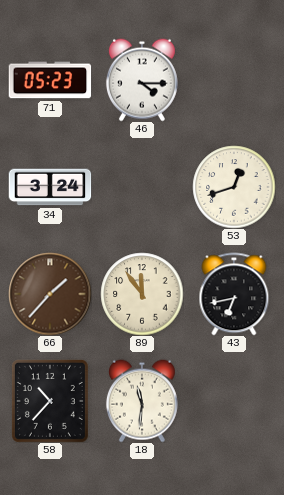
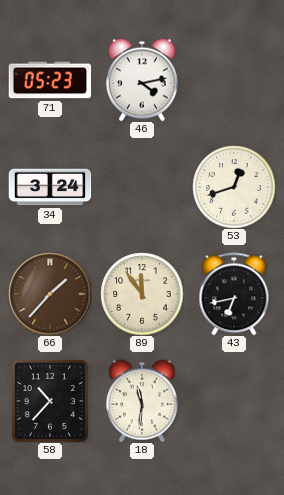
46: 4:15 -> 4:13 (142, 80)
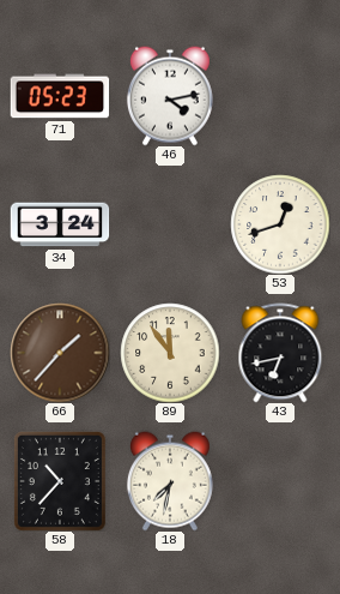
18: 11:31 -> 7:32 (170, 481)
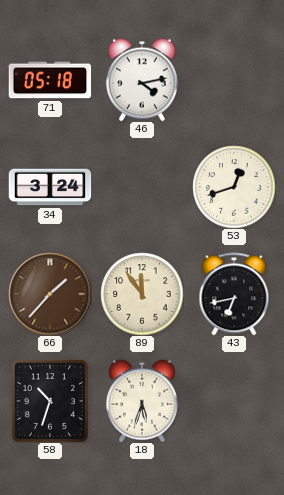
71: 05:23 -> 05:18 (50, 80)
58: 10:37 -> 10:33 (50, 401)
18: 7:32 -> 5:33 (142, 401)
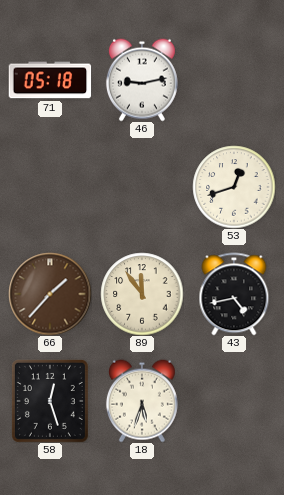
46: 4:13 -> 9:13 (142, 80)
34: 3:24 -> none (50, 187)
43: 6:43 -> 4:43 (234, 294)
58: 10:33 -> 12:27 (50, 401)
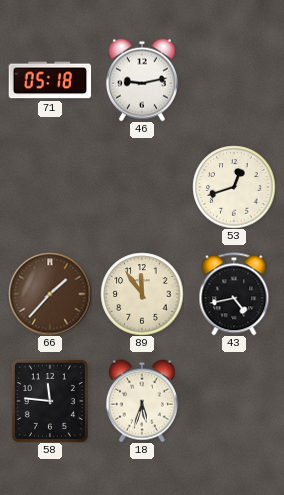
58: 12:27 -> 11:46 (50, 401)
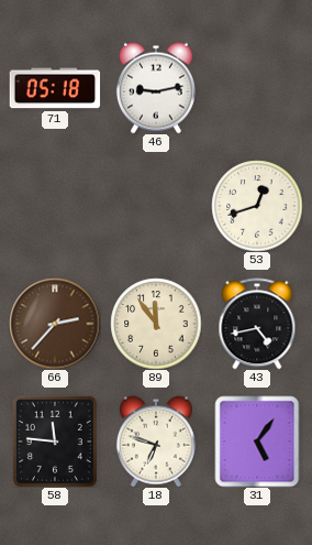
66: 1:37 -> 2:37 (55, 324)
18: 5:33 -> 6:48 (156, 442)
31: none -> 5:06 (257, 442)
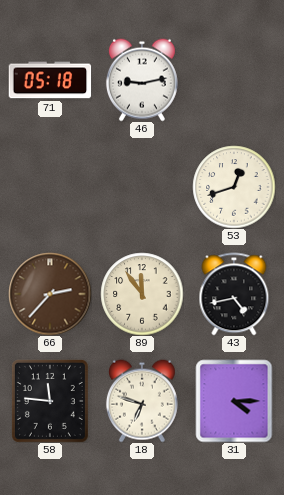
31: 5:06 -> 4:15 (234, 401)
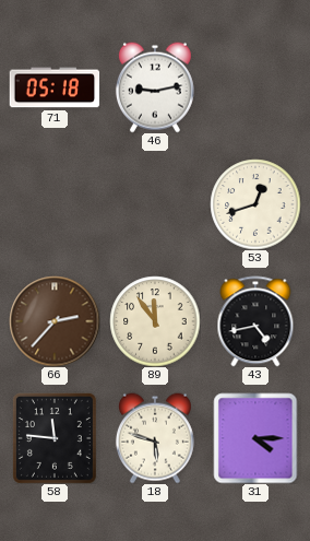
18: 6:48 -> 5:48 (155, 438)
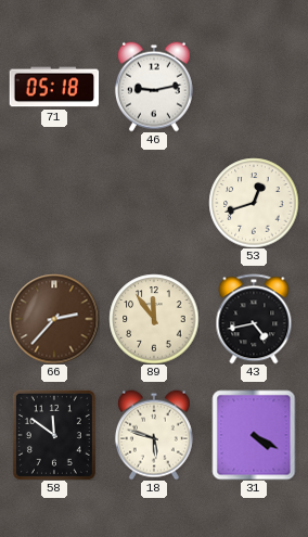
58: 11:46 -> 11:51 (54, 435)
31: 4:15 -> 4:20 (254, 435)
